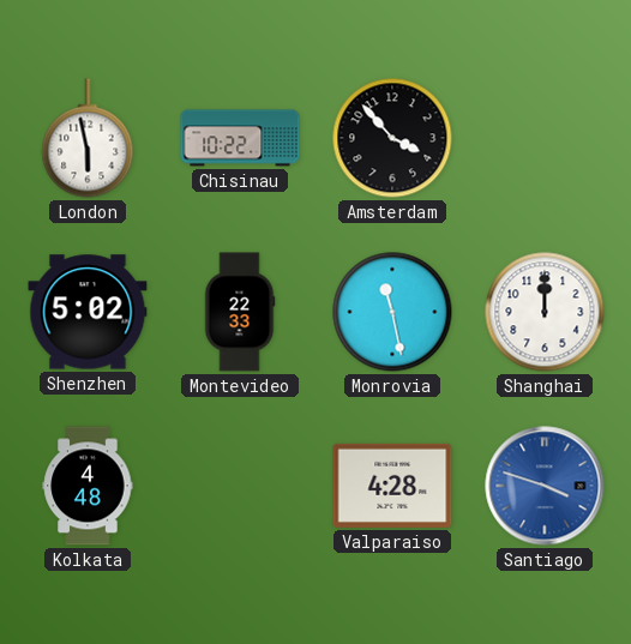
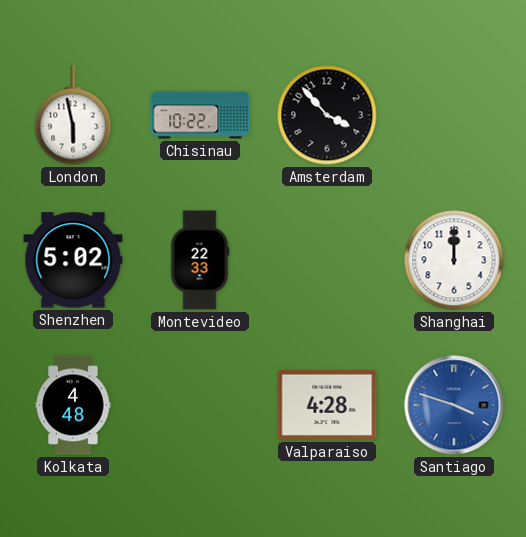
Monrovia: 11:28 -> none (392, 312)
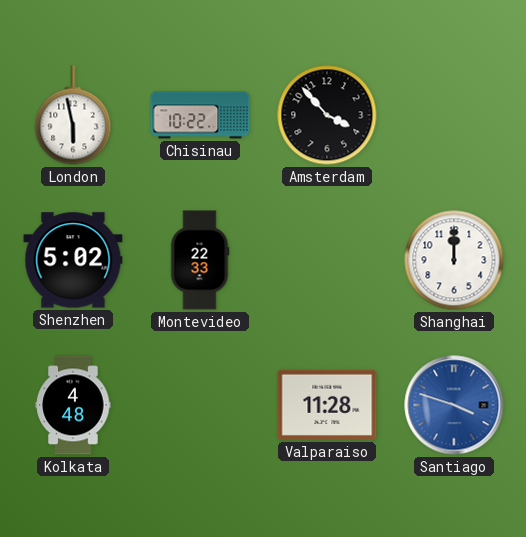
Valparaiso: 4:28 -> 11:28 (327, 405)
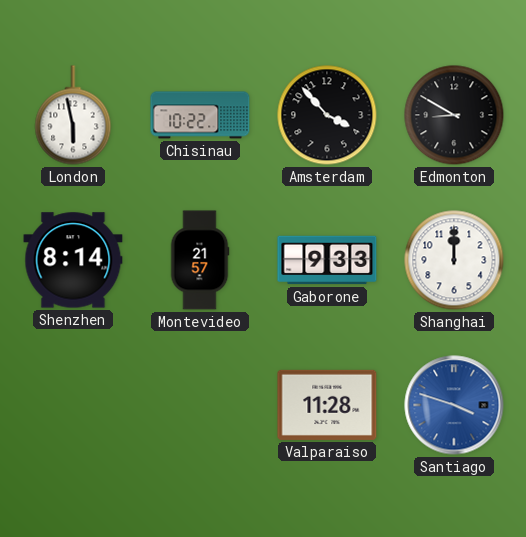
Edmonton: none -> 8:50 (454, 115)
Shenzhen: 5:02 -> 8:14 (73, 260)
Montevideo: 22:33 -> 21:57 (200, 260)
Gaborone: none -> 9:33 (327, 260)
Kolkata: 4:48 -> none (73, 405)
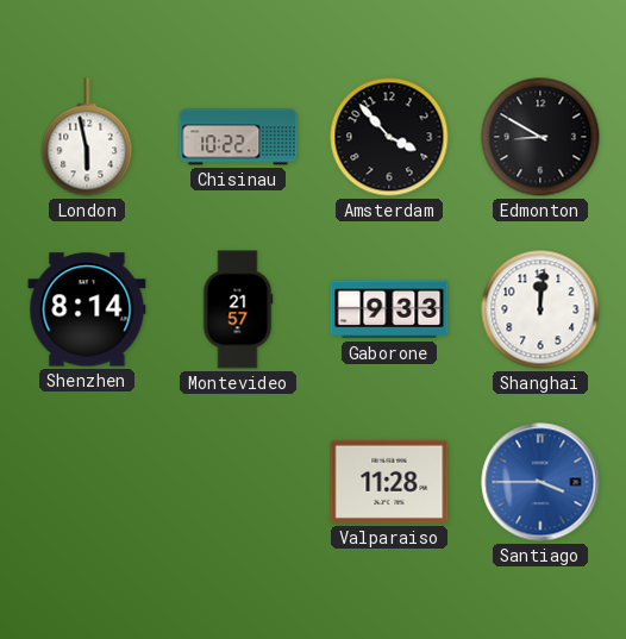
Shanghai: 12:00 -> 12:01 (540, 309)
Santiago: 3:48 -> 3:45 (540, 482)
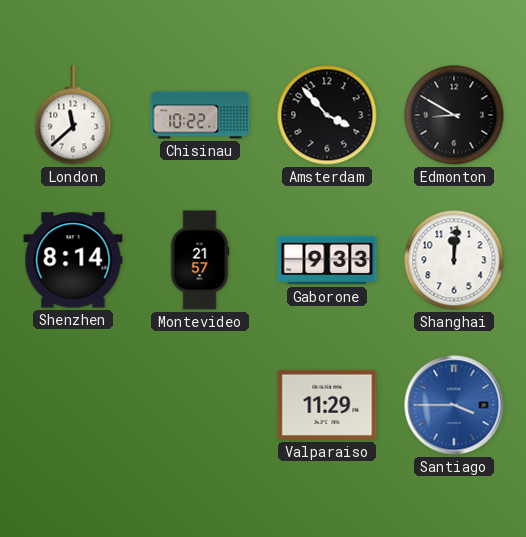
London: 5:58 -> 11:38 (73, 115)
Valparaiso: 11:28 -> 11:29 (327, 405)
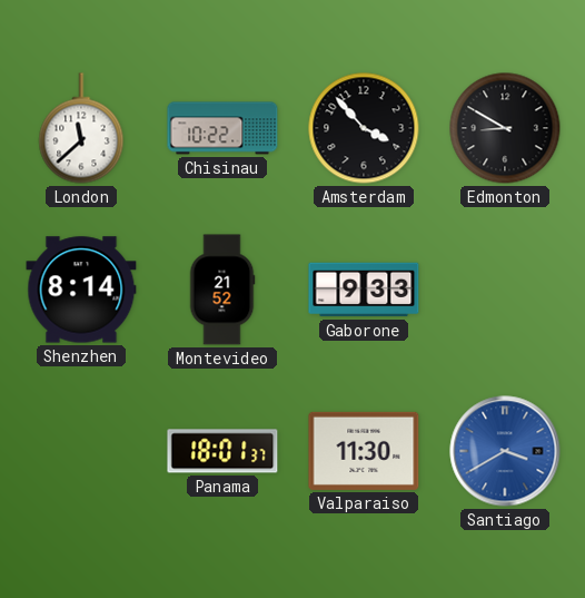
Montevideo: 21:57 -> 21:52 (222, 290)
Shanghai: 12:01 -> none (454, 260)
Panama: none -> 18:01 (222, 451)
Valparaiso: 11:29 -> 11:30 (364, 451)
Santiago: 3:45 -> 3:40 (505, 451)
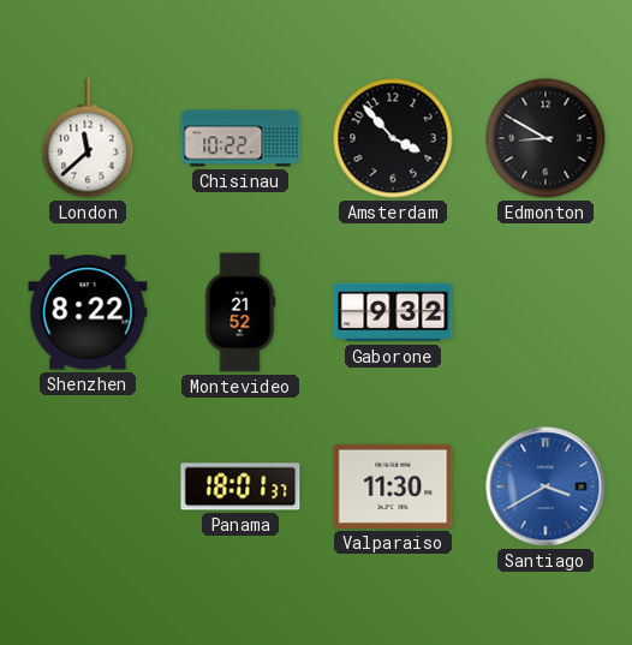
Shenzhen: 8:14 -> 8:22 (88, 312)
Gaborone: 9:33 -> 9:32 (393, 312)
